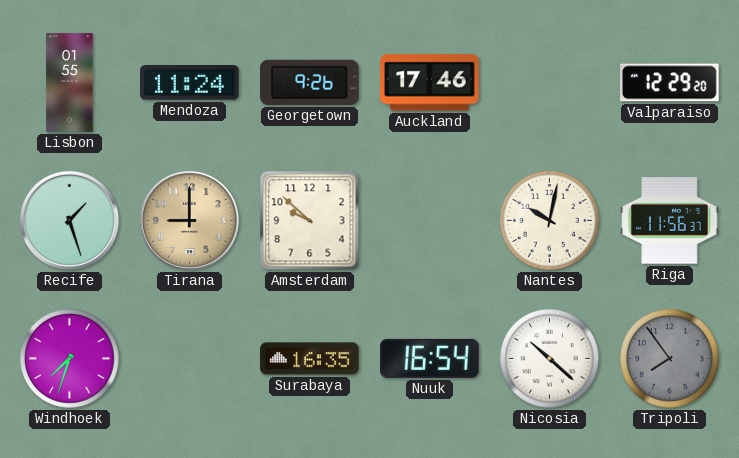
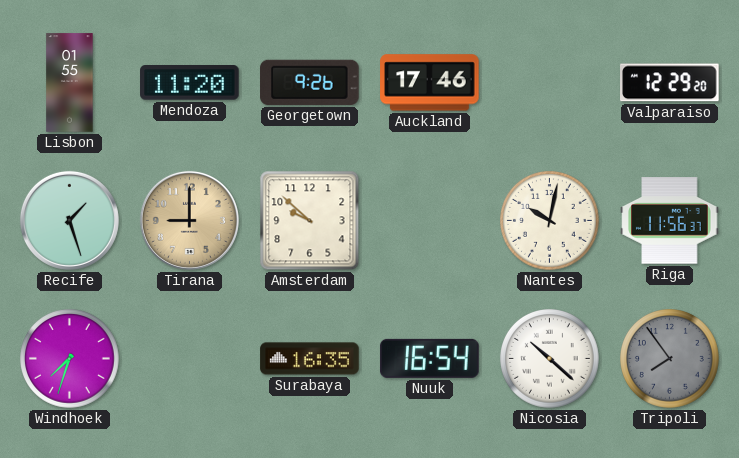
Mendoza: 11:24 -> 11:20 (190, 83)
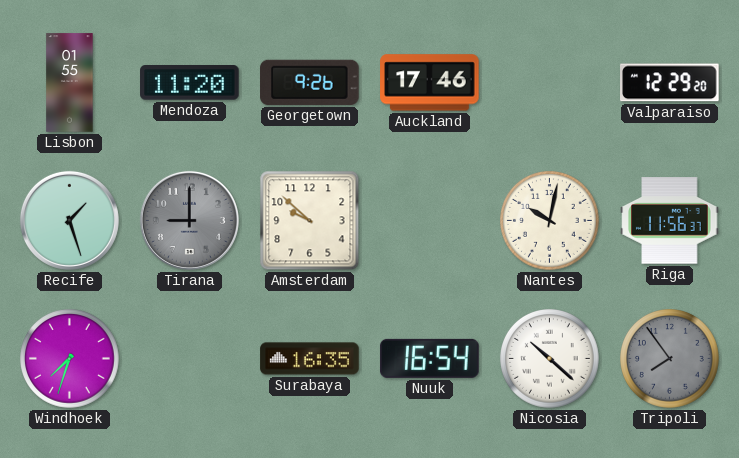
Tirana dial: champagne -> grey (189, 220)
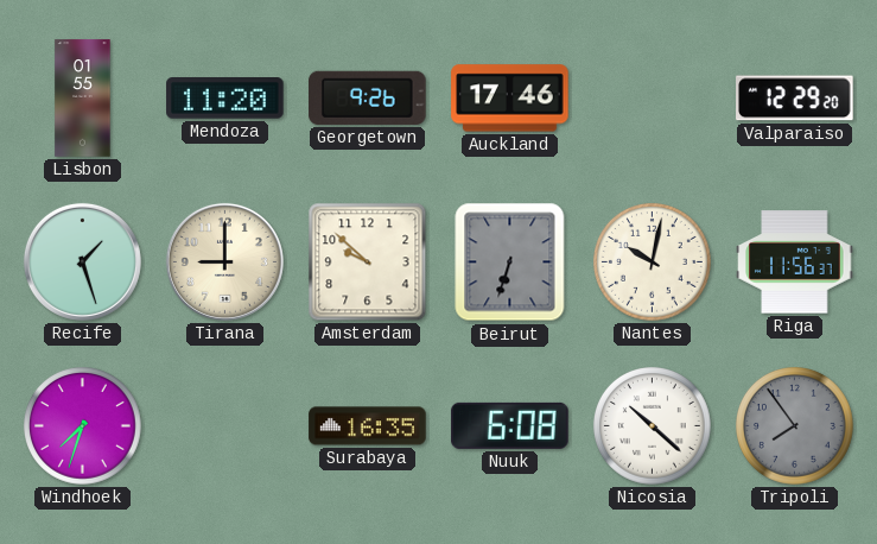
Tirana dial: grey -> cream (224, 261)
Beirut: none -> 6:33 (510, 262)
Nuuk: 16:54 -> 6:08 (510, 425)
